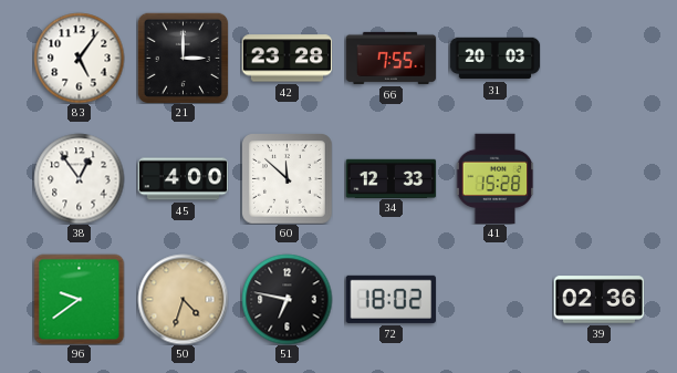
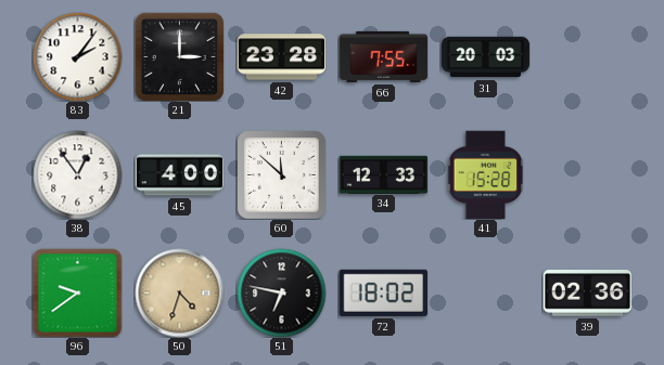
83: 5:06 -> 2:06 (77, 56)
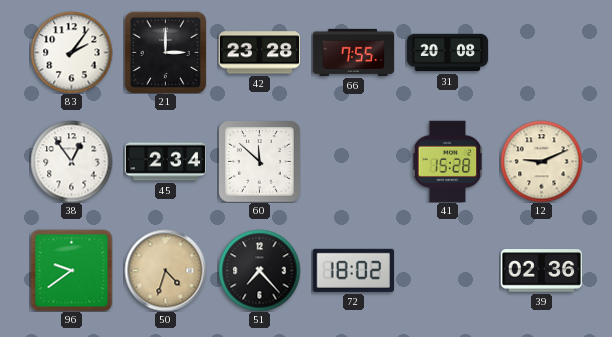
31: 20:03 -> 20:08 (447, 53)
45: 4:00 -> 2:34 (165, 162)
34: 12:33 -> none (383, 174)
12: none -> 9:11 (541, 161)
51: 6:47 -> 7:23 (259, 270)
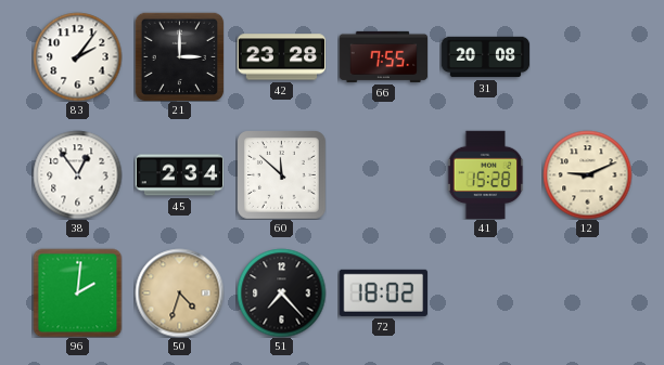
96: 9:39 -> 2:01 (77, 292)
39: 02:36 -> none (541, 271)
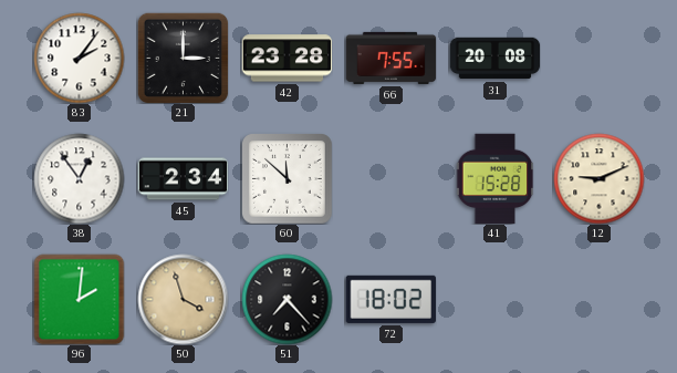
50: 4:33 -> 3:57 (183, 299)
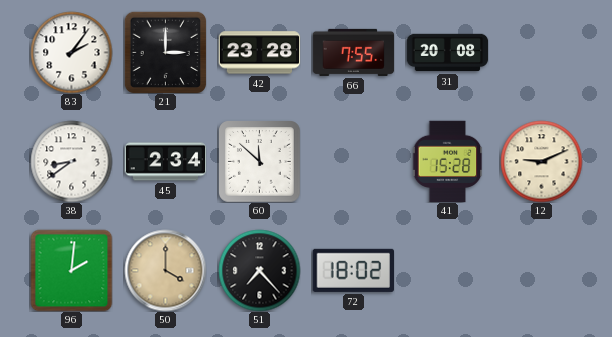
38: 12:54 -> 8:39 (71, 161)
50: 3:57 -> 4:00 (165, 270)
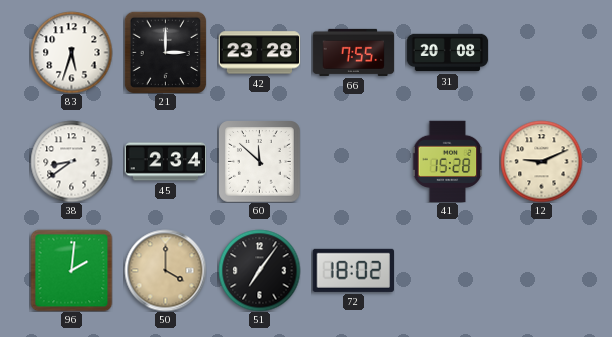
83: 2:06 -> 5:33 (71, 52)
51: 7:23 -> 7:06 (259, 270)
